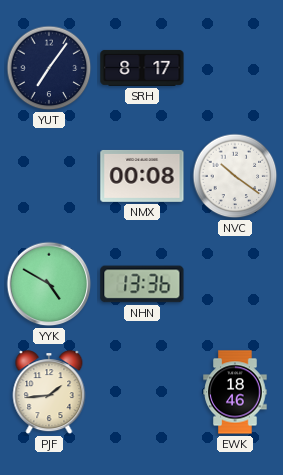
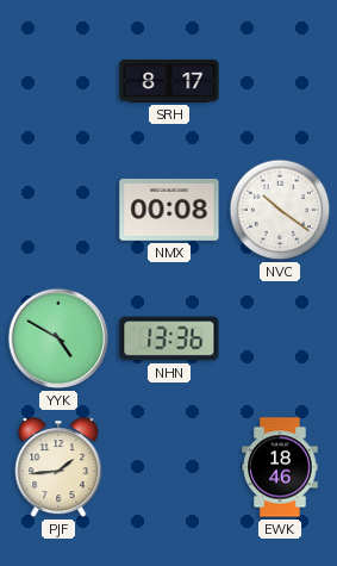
YUT: 7:06 -> none (49, 68)
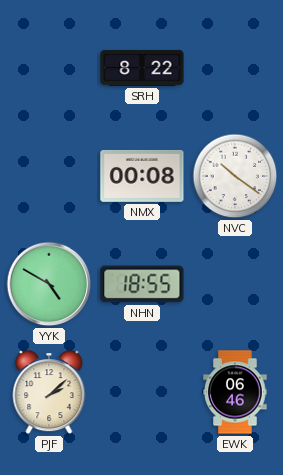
SRH: 8:17 -> 8:22 (142, 68)
NHN: 13:36 -> 18:55 (142, 284)
PJF: 1:44 -> 2:08 (49, 393)
EWK: 18:46 -> 06:46 (235, 392)
